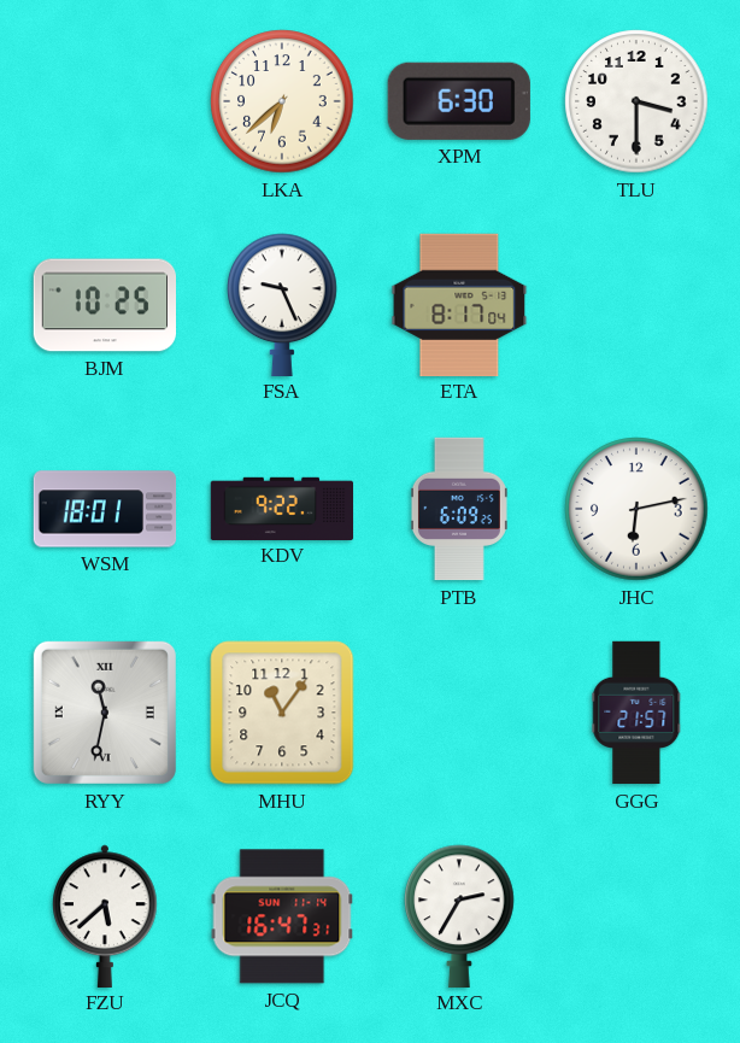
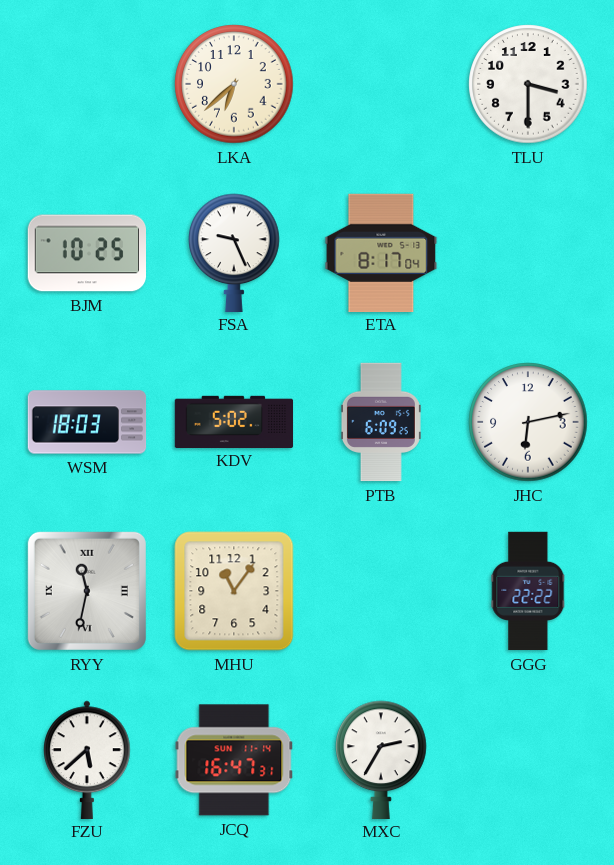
XPM: 6:30 -> none (459, 101)
WSM: 18:01 -> 18:03 (87, 422)
KDV: 9:22 -> 5:02 (234, 421)
GGG: 21:57 -> 22:22 (528, 591)
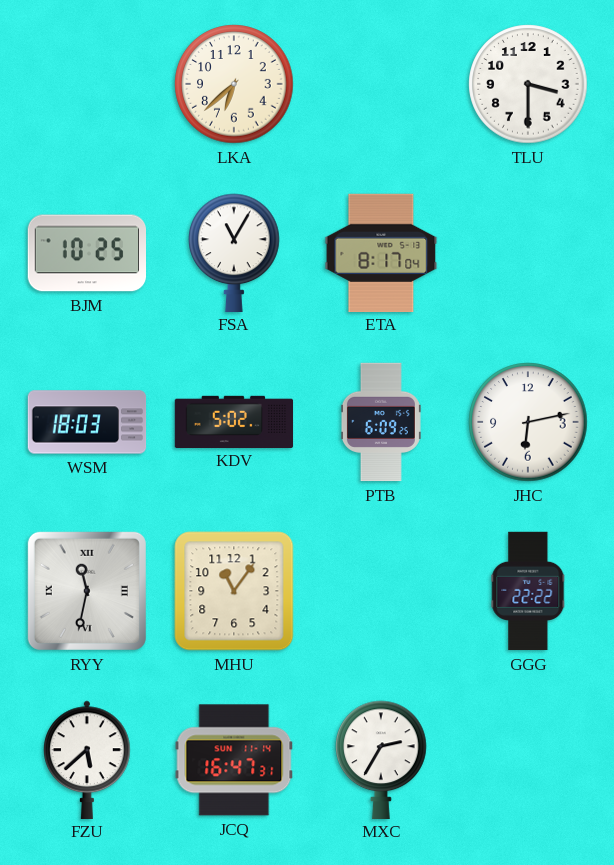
FSA: 9:26 -> 11:05 (234, 252)
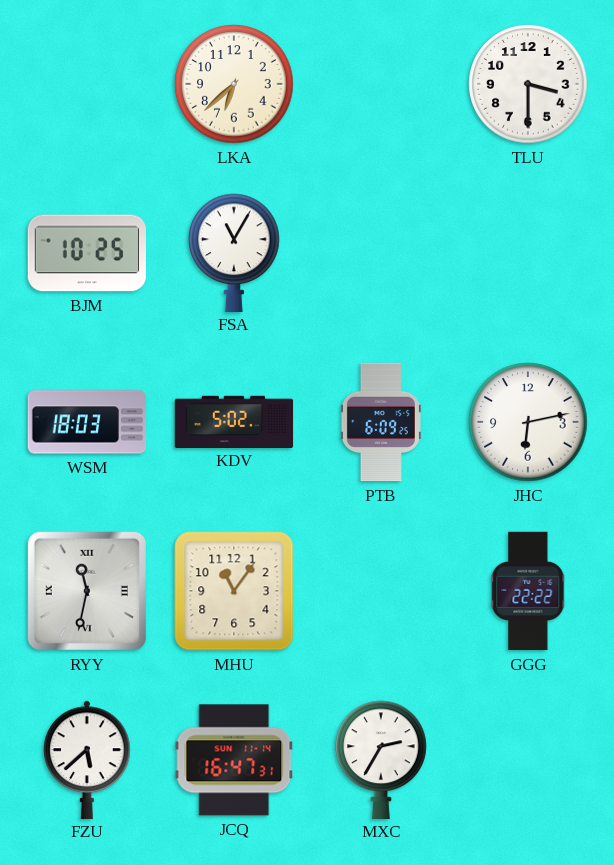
ETA: 8:17 -> none (381, 252)
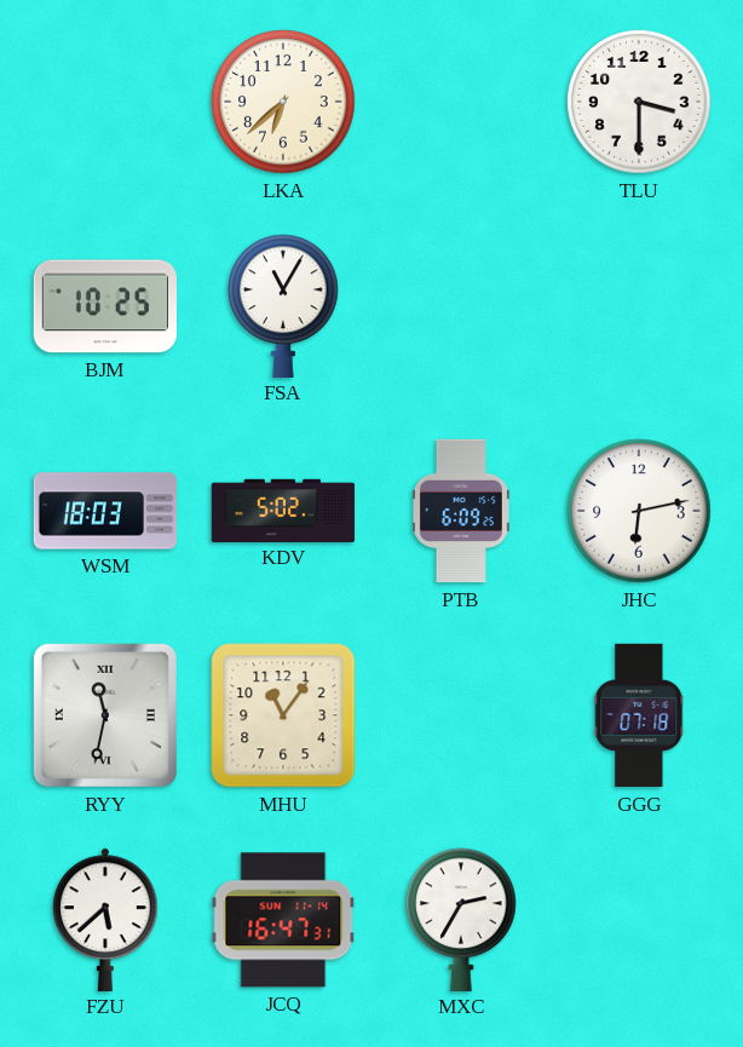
GGG: 22:22 -> 07:18 (639, 715)
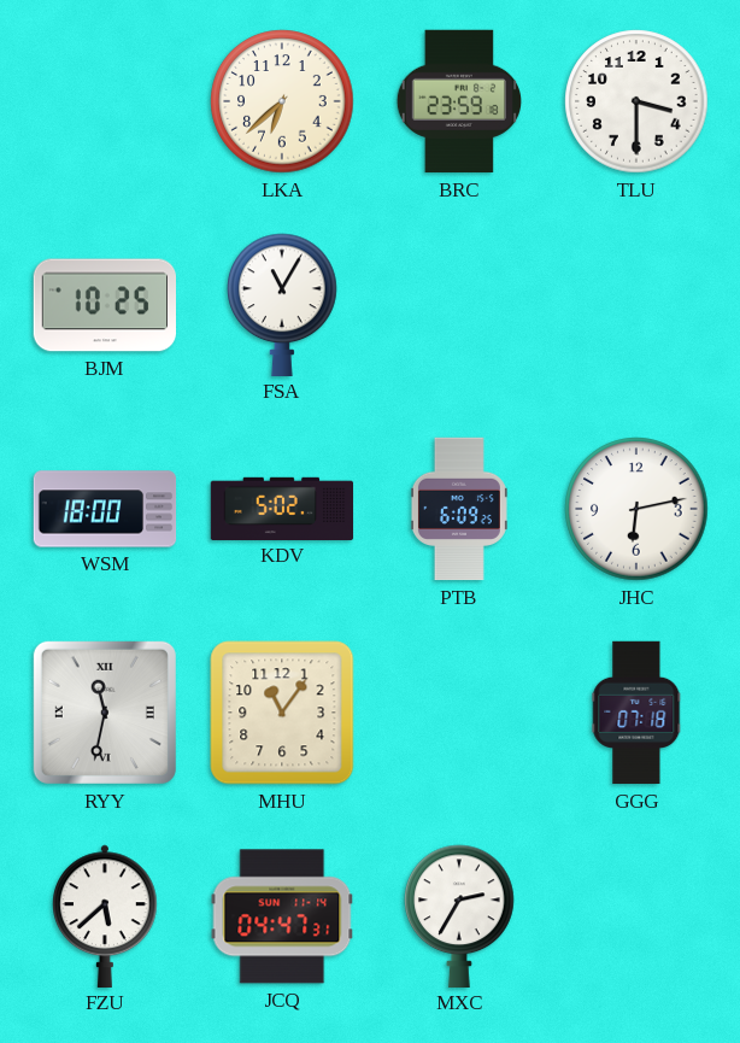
BRC: none -> 23:59 (458, 101)
WSM: 18:03 -> 18:00 (105, 509)
JCQ: 16:47 -> 04:47 (282, 916)
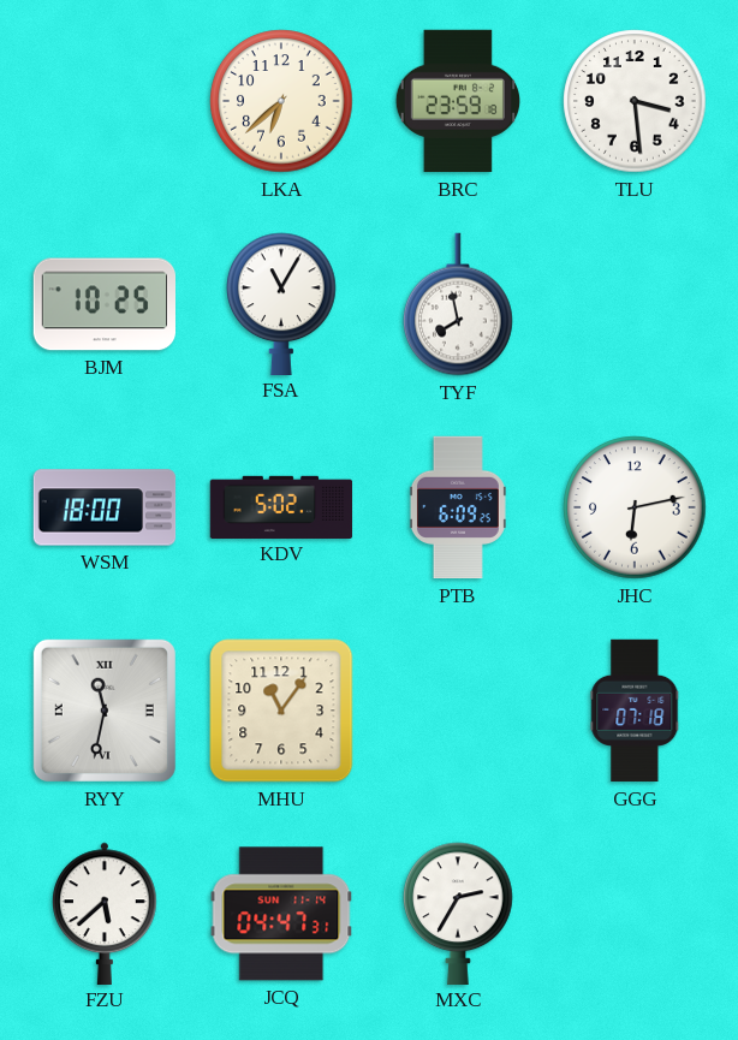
TLU: 3:30 -> 3:29 (635, 101)
TYF: none -> 7:58 (458, 304)
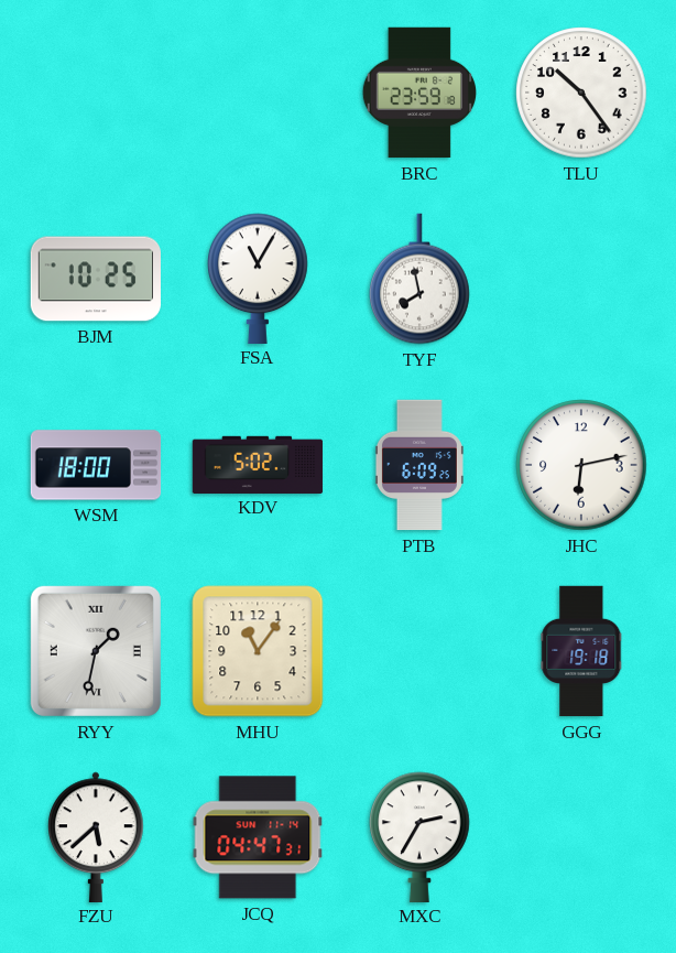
LKA: 6:38 -> none (281, 101)
TLU: 3:29 -> 10:24 (581, 93)
RYY: 11:32 -> 1:32 (96, 651)
GGG: 07:18 -> 19:18 (581, 651)
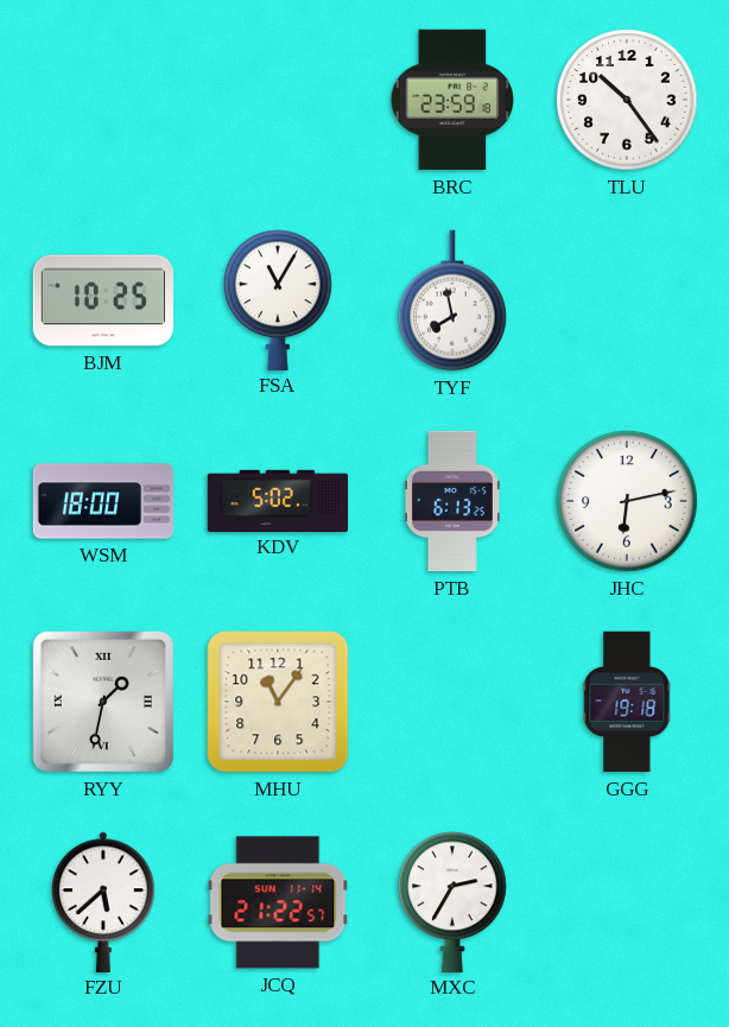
PTB: 6:09 -> 6:13 (452, 501)
JCQ: 04:47 -> 21:22 (278, 902)
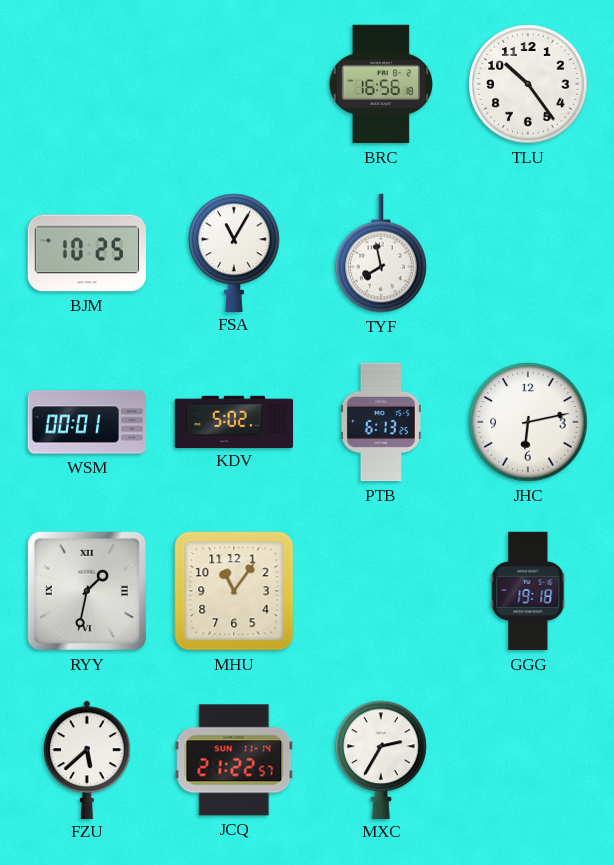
BRC: 23:59 -> 16:56 (380, 84)
WSM: 18:00 -> 00:01 (87, 422)
